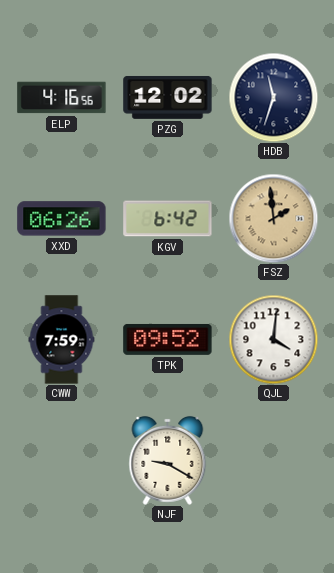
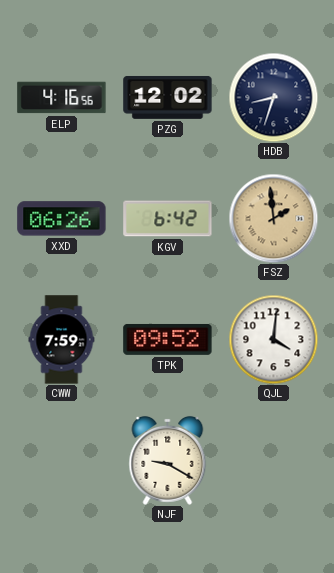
HDB: 11:33 -> 8:33 (273, 97)
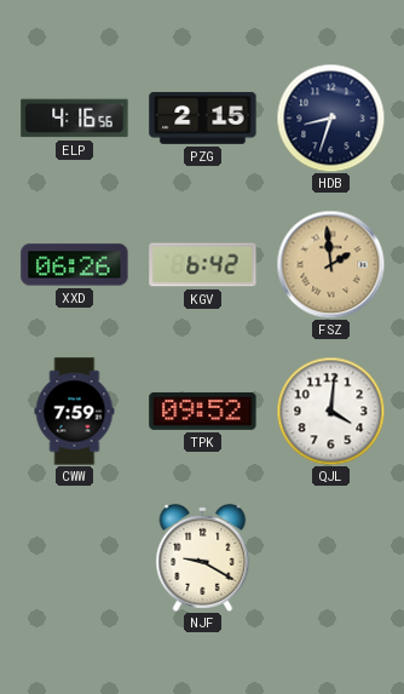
PZG: 12:02 -> 2:15 (203, 117)
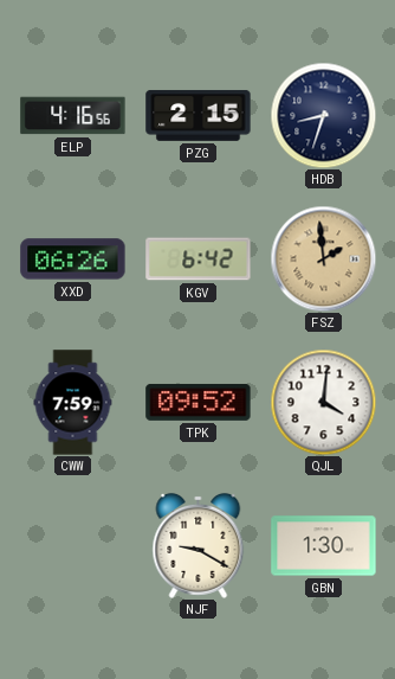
GBN: none -> 1:30 (324, 546)
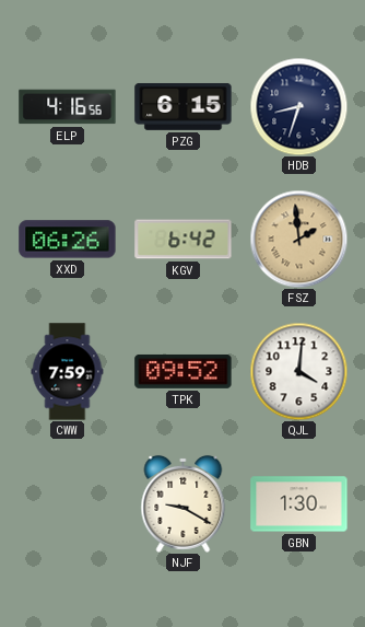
PZG: 2:15 -> 6:15 (184, 106)
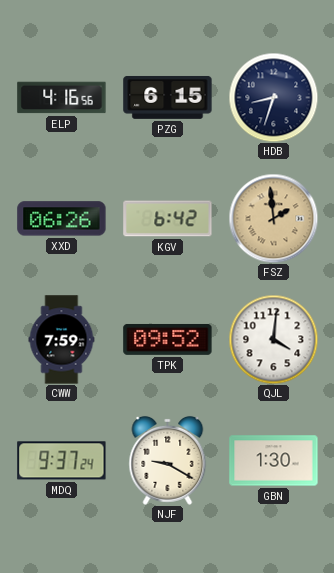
MDQ: none -> 9:37 (62, 461)
